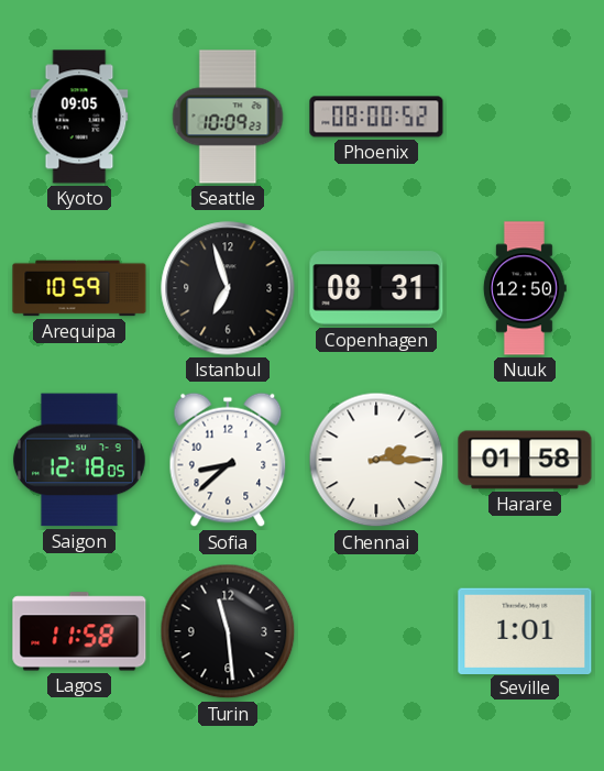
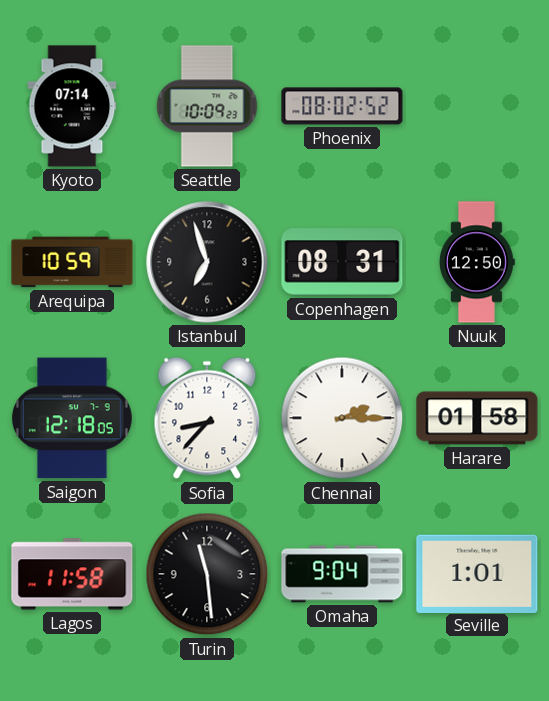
Kyoto: 09:05 -> 07:14 (72, 106)
Phoenix: 08:00 -> 08:02 (342, 106)
Sofia: 8:38 -> 8:37 (207, 418)
Omaha: none -> 9:04 (342, 574)
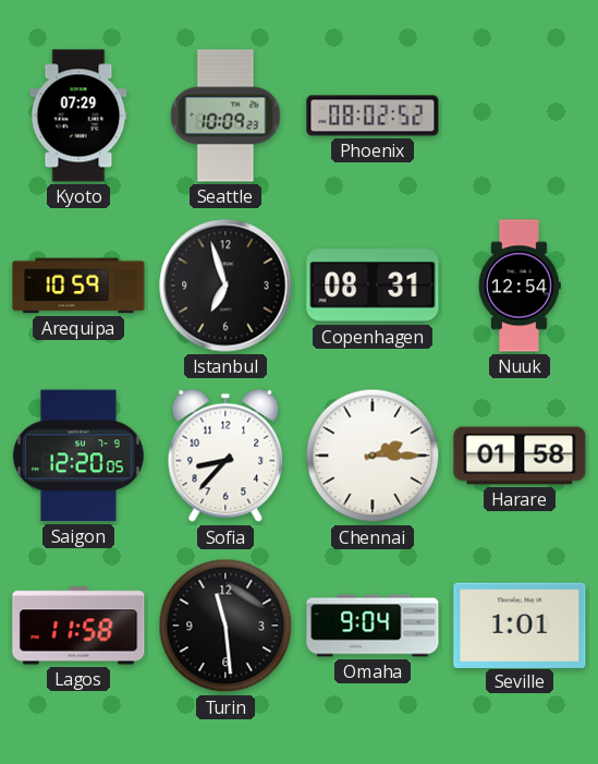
Kyoto: 07:14 -> 07:29 (78, 116)
Nuuk: 12:50 -> 12:54 (520, 286)
Saigon: 12:18 -> 12:20 (78, 456)
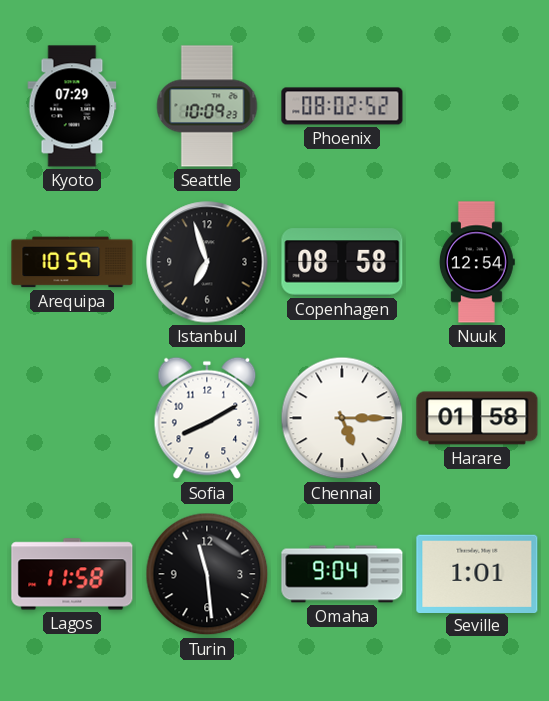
Copenhagen: 08:31 -> 08:58 (342, 262)
Saigon: 12:20 -> none (78, 456)
Sofia: 8:37 -> 8:10 (207, 418)
Chennai: 2:15 -> 5:15 (342, 418)
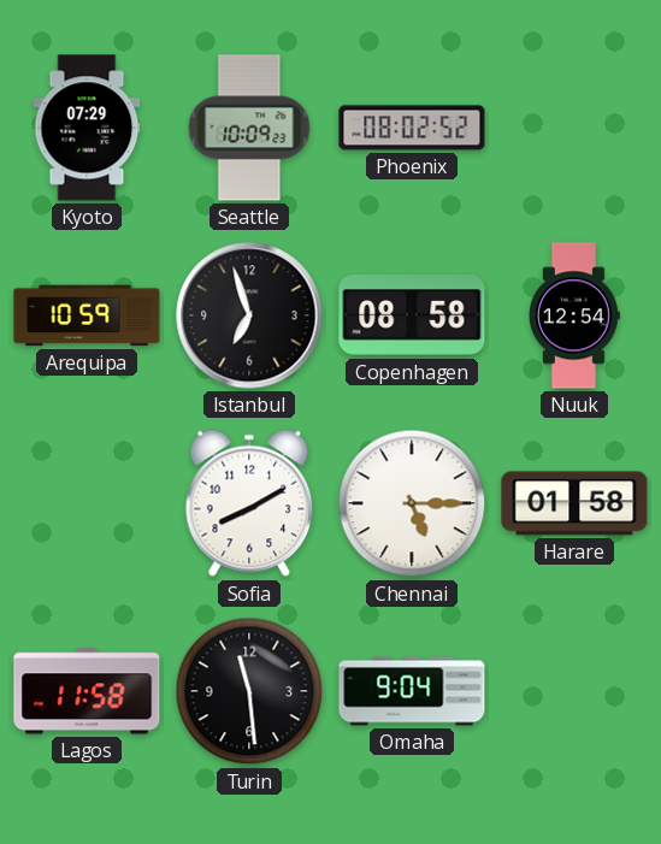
Seville: 1:01 -> none (477, 573)
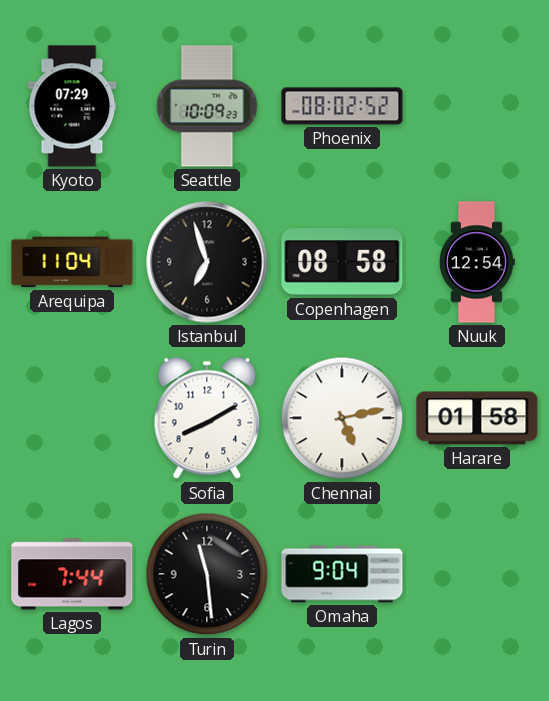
Arequipa: 10:59 -> 11:04 (72, 262)
Chennai: 5:15 -> 5:13 (342, 418)
Lagos: 11:58 -> 7:44 (72, 574)
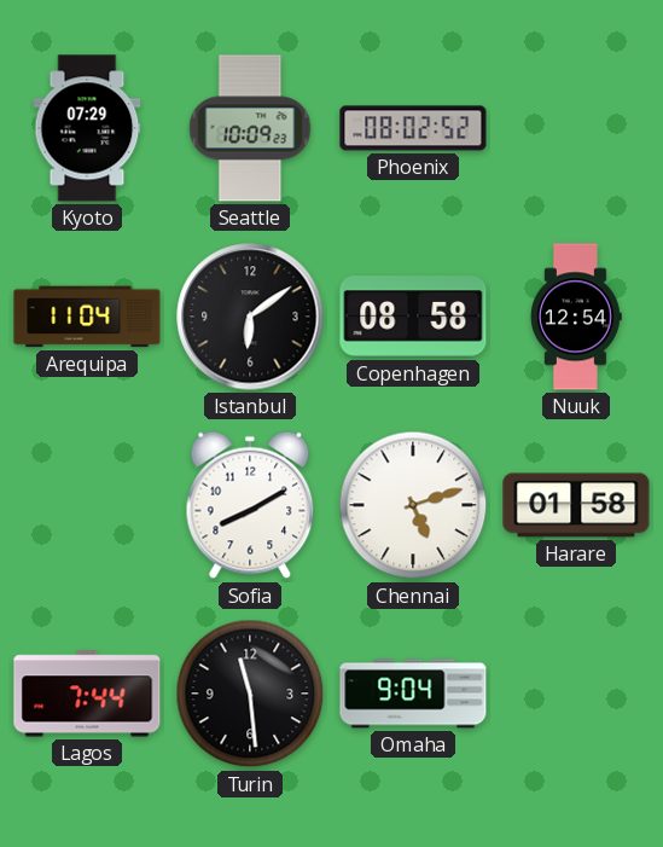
Istanbul: 6:57 -> 6:09 (250, 317)
Chennai: 5:13 -> 5:12 (413, 505)
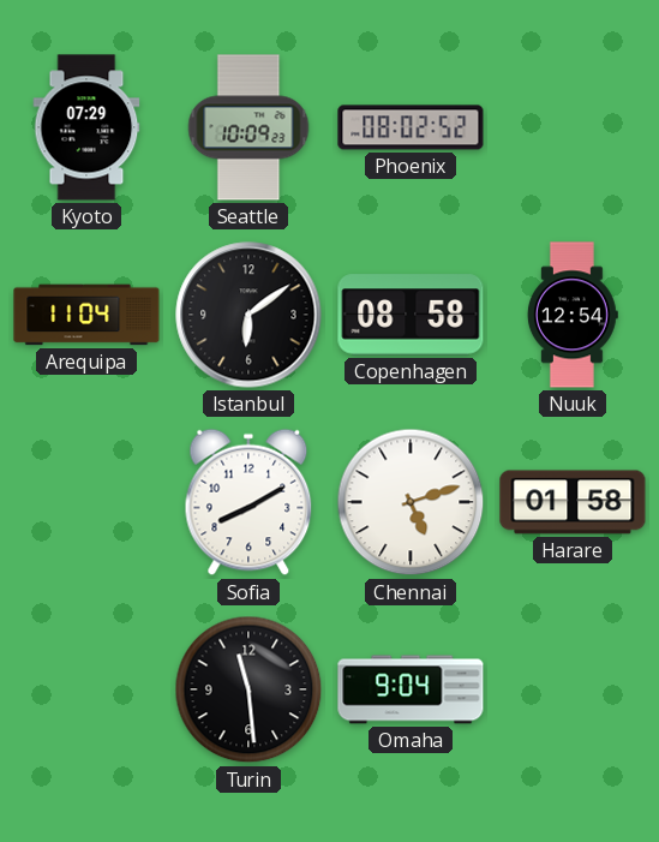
Lagos: 7:44 -> none (87, 694)
